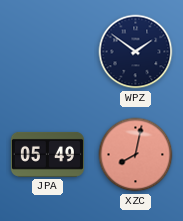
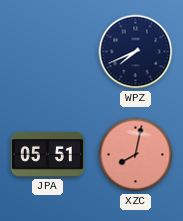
WPZ: 1:51 -> 7:41 (136, 52)
JPA: 05:49 -> 05:51 (47, 154)
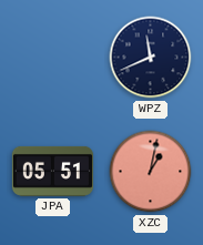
WPZ: 7:41 -> 11:41 (151, 58)
XZC: 8:02 -> 1:02 (151, 172)
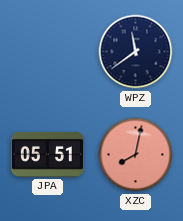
WPZ: 11:41 -> 11:39 (136, 52)
XZC: 1:02 -> 8:02 (136, 155)
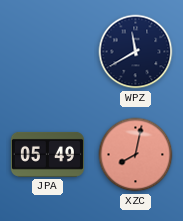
WPZ: 11:39 -> 11:40 (136, 52)
JPA: 05:51 -> 05:49 (47, 154)
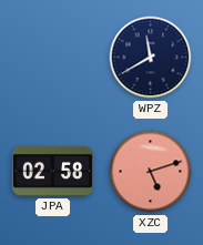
JPA: 05:49 -> 02:58 (52, 171)
XZC: 8:02 -> 5:12 (151, 172)
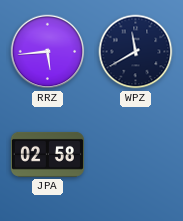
RRZ: none -> 5:44 (48, 52)
XZC: 5:12 -> none (151, 172)
